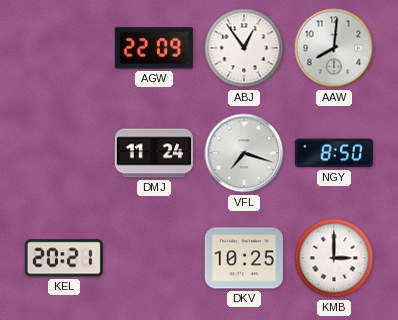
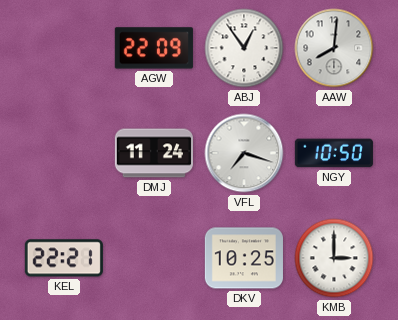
NGY: 8:50 -> 10:50 (334, 153)
KEL: 20:21 -> 22:21 (64, 258)
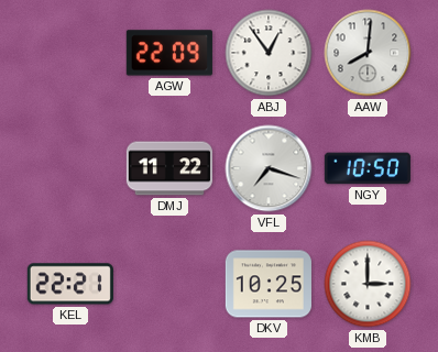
DMJ: 11:24 -> 11:22 (169, 168)
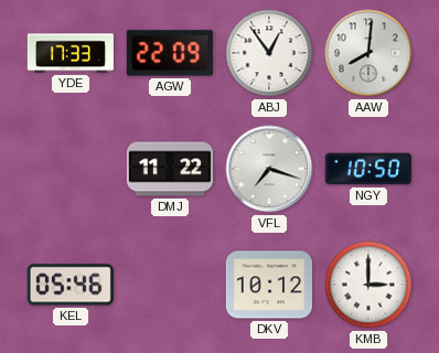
YDE: none -> 17:33 (71, 53)
KEL: 22:21 -> 05:46 (71, 285)
DKV: 10:25 -> 10:12 (269, 285)
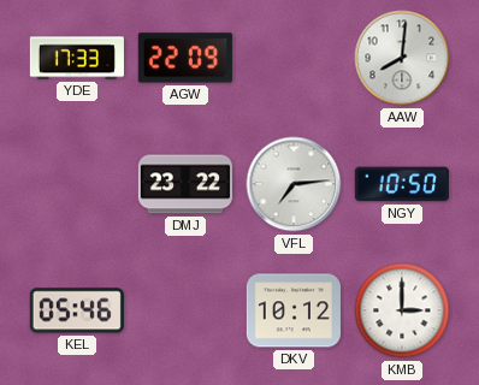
ABJ: 12:54 -> none (269, 53)
DMJ: 11:22 -> 23:22 (185, 184)
VFL: 7:18 -> 7:14 (294, 184)
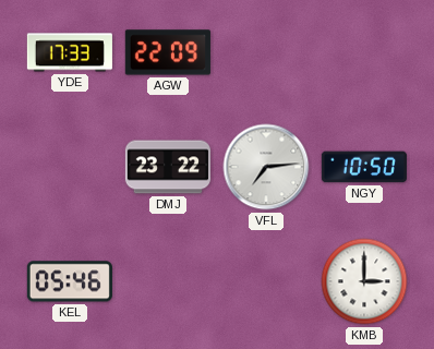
AAW: 8:01 -> none (402, 58)
DKV: 10:12 -> none (294, 310)
